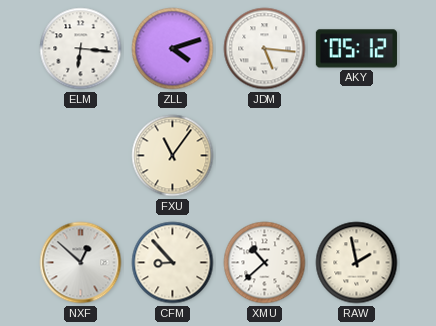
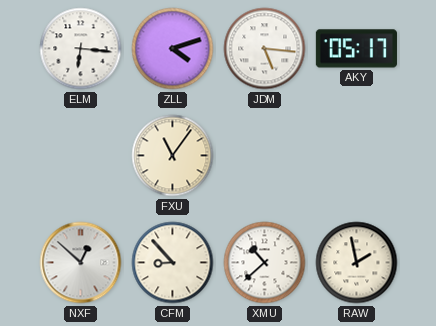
AKY: 05:12 -> 05:17 (356, 49)
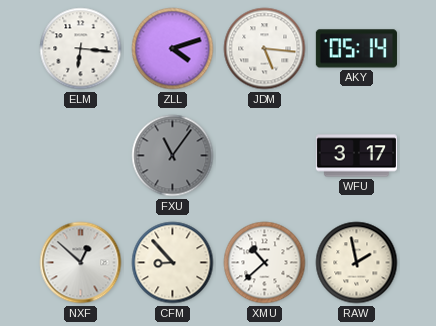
AKY: 05:17 -> 05:14 (356, 49)
FXU dial: cream -> grey (173, 156)
WFU: none -> 3:17 (356, 156)
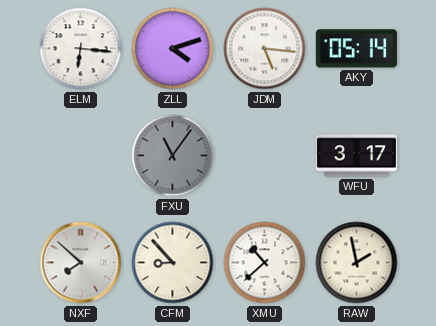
NXF: 12:52 -> 7:52 (81, 263)
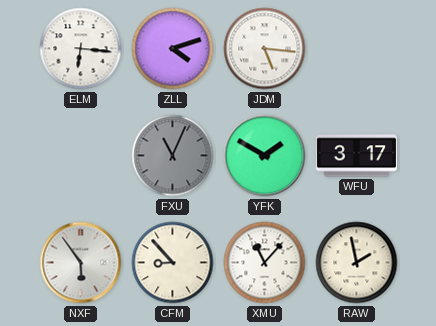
AKY: 05:14 -> none (356, 49)
FXU: 11:06 -> 11:04 (173, 156)
YFK: none -> 1:50 (265, 156)
NXF: 7:52 -> 5:54 (81, 263)
XMU: 10:38 -> 11:07 (265, 263)
